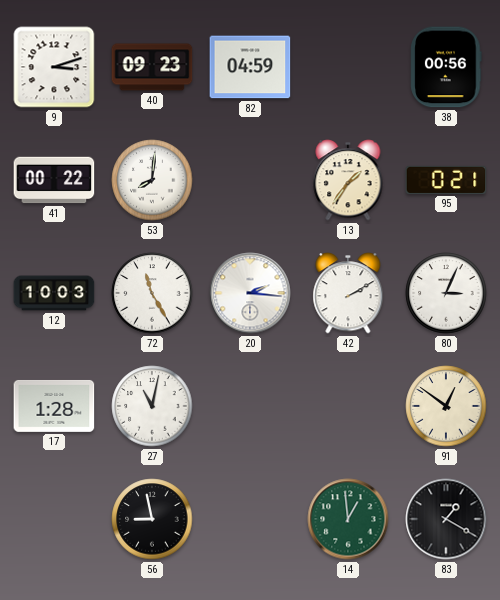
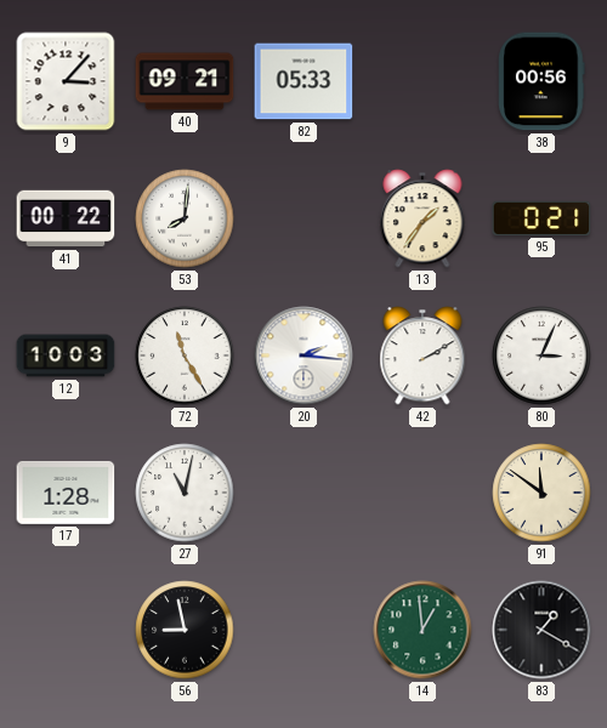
9: 3:12 -> 3:07 (66, 81)
40: 09:23 -> 09:21 (185, 81)
82: 04:59 -> 05:33 (303, 81)
91: 12:51 -> 11:51 (541, 493)
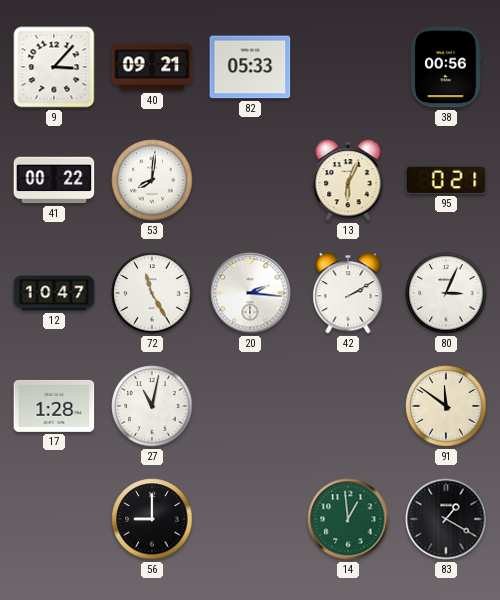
13: 1:36 -> 6:04 (348, 180)
12: 10:03 -> 10:47 (54, 293)
56: 8:58 -> 9:00 (152, 519)
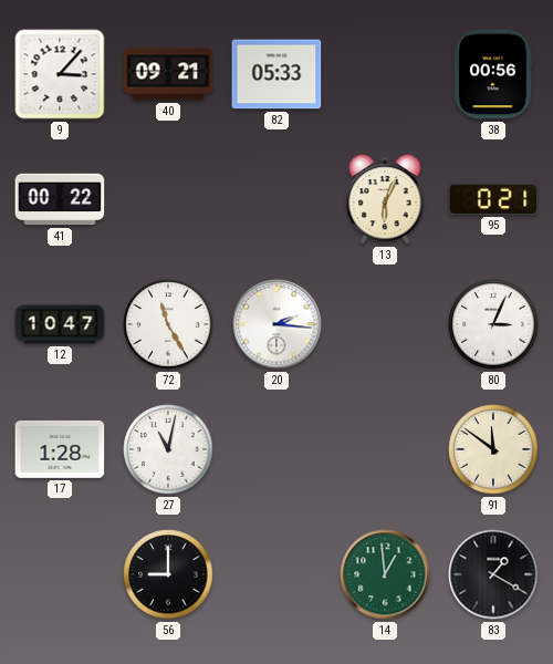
53: 8:01 -> none (152, 180)
42: 2:10 -> none (348, 293)
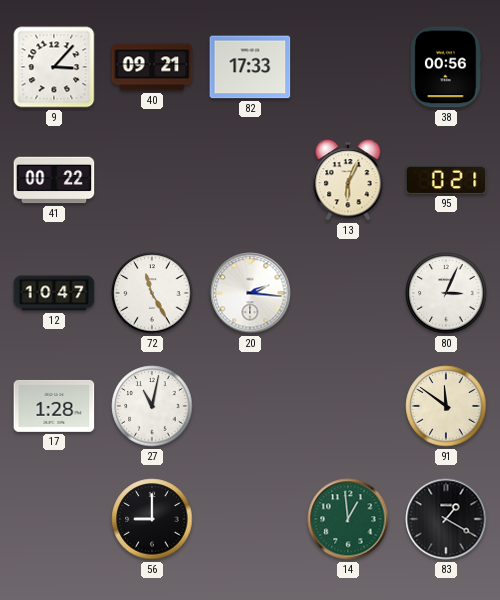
82: 05:33 -> 17:33 (250, 67)
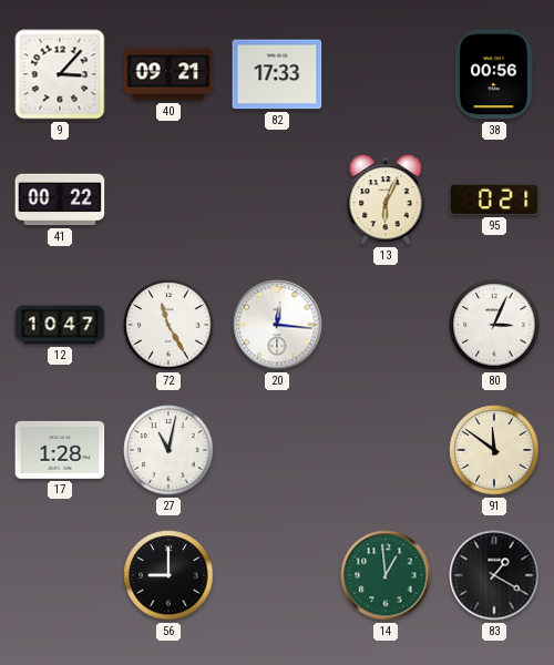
20: 2:16 -> 12:16 (277, 325)
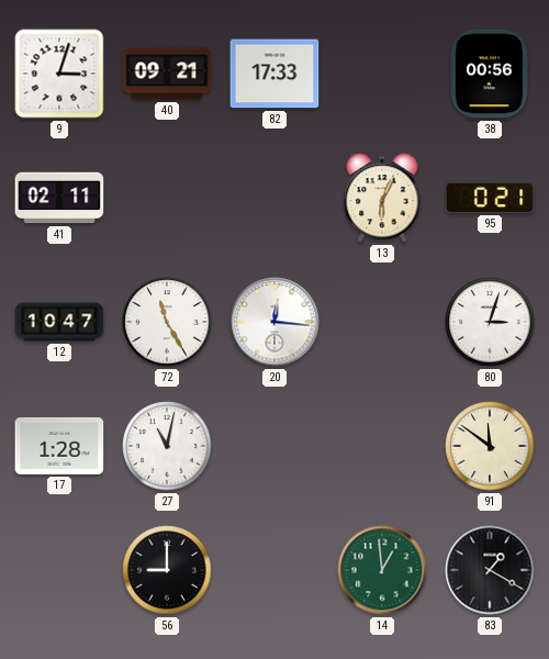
9: 3:07 -> 3:03 (59, 74)
41: 00:22 -> 02:11 (59, 198)
80: 3:04 -> 3:03 (490, 322)
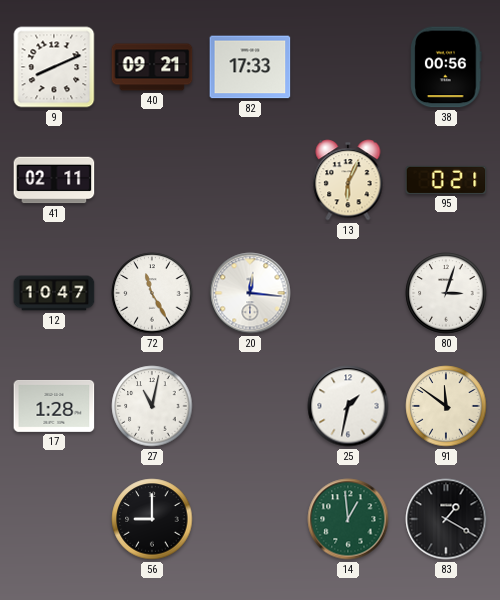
9: 3:03 -> 8:11 (54, 67)
25: none -> 1:32 (348, 406)
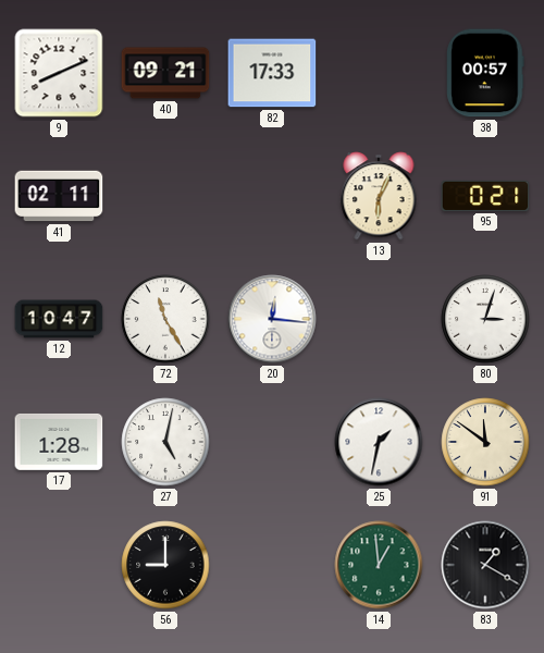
38: 00:56 -> 00:57 (485, 73)
27: 11:02 -> 5:02 (165, 442)
